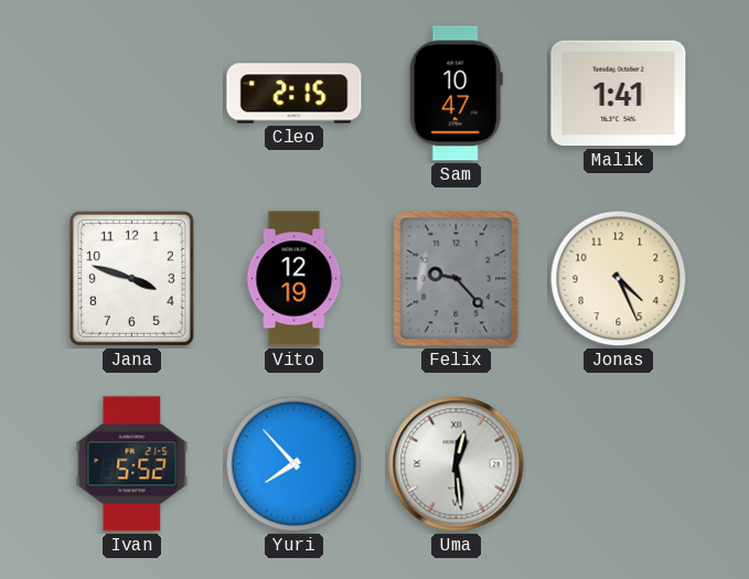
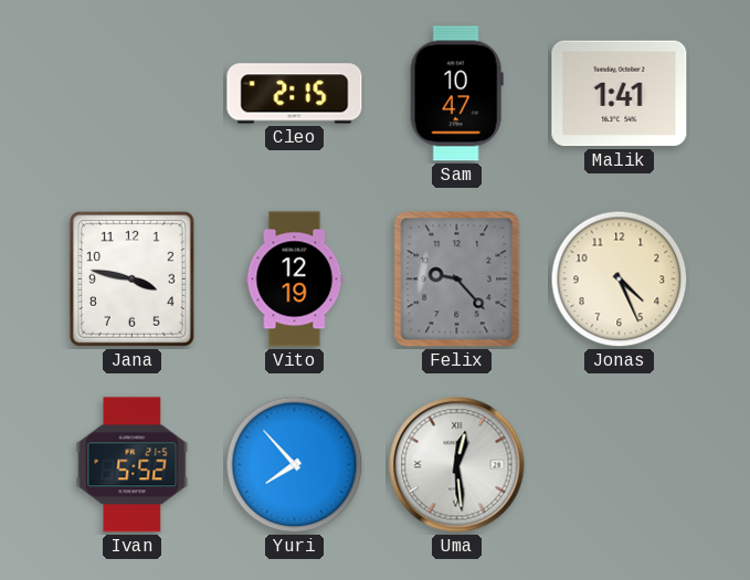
Jana: 3:48 -> 3:47 (131, 278)
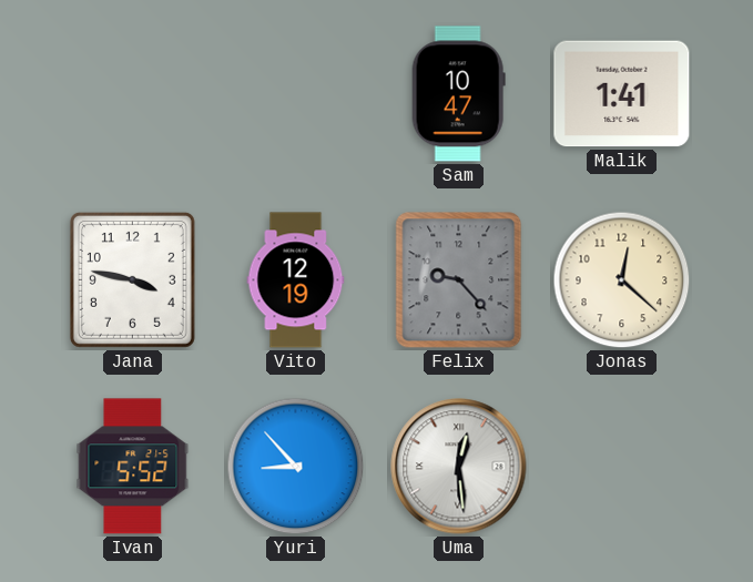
Cleo: 2:15 -> none (295, 94)
Jonas: 4:26 -> 12:22 (622, 280)
Yuri: 7:53 -> 8:53 (296, 467)
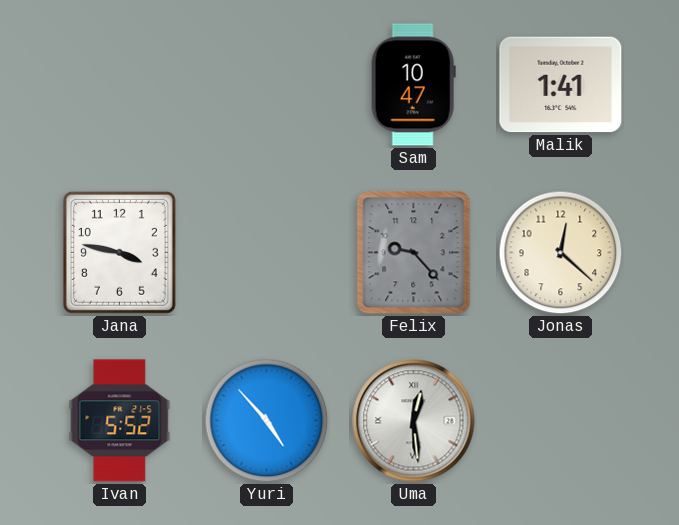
Vito: 12:19 -> none (296, 280)
Yuri: 8:53 -> 4:53 (267, 421)
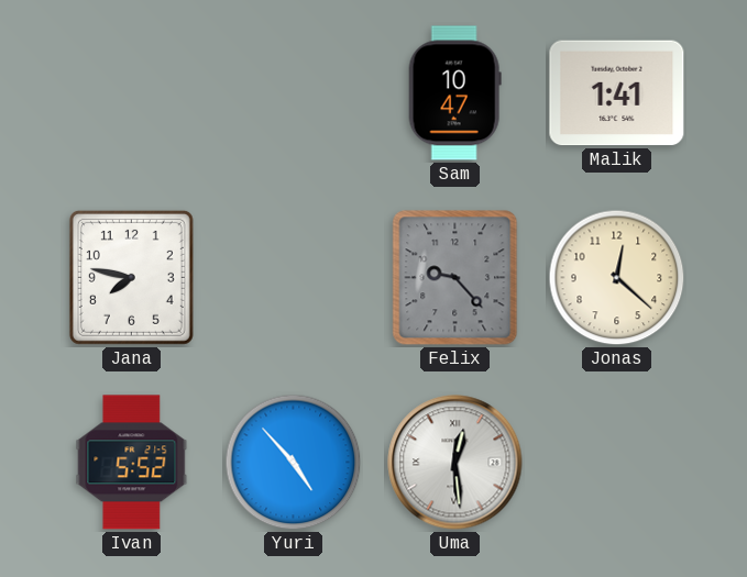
Jana: 3:47 -> 7:47 (131, 277)
